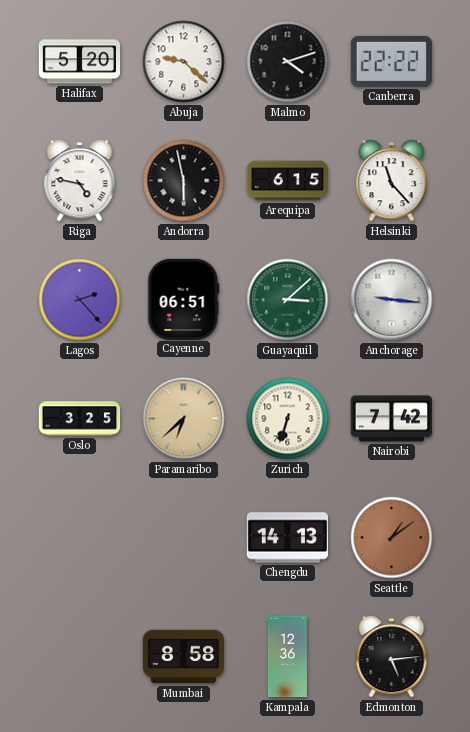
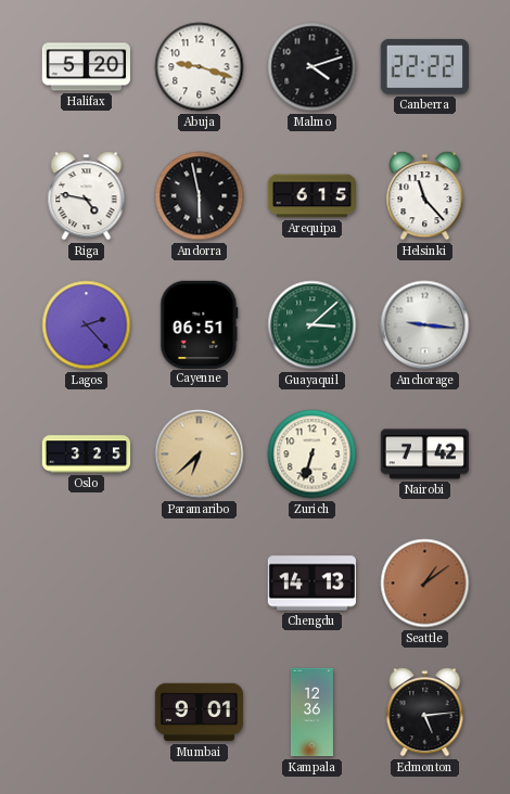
Abuja: 9:22 -> 9:18 (200, 67)
Mumbai: 8:58 -> 9:01 (199, 713)
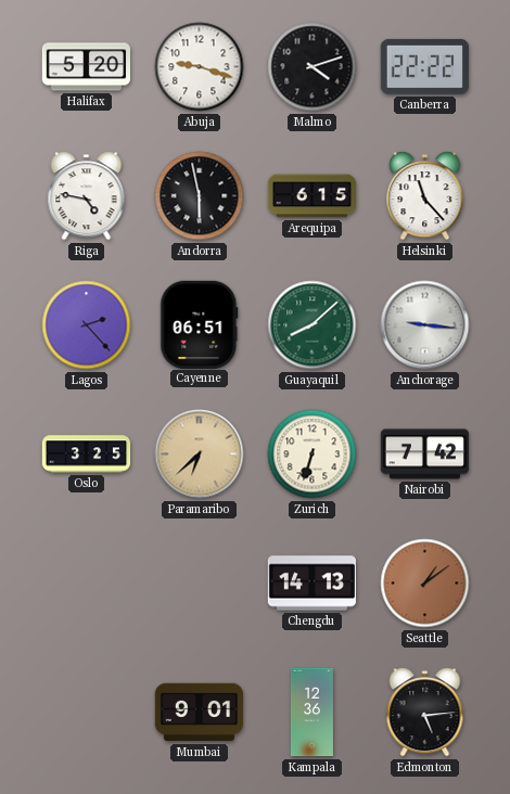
Guayaquil: 3:08 -> 8:08 (313, 325)
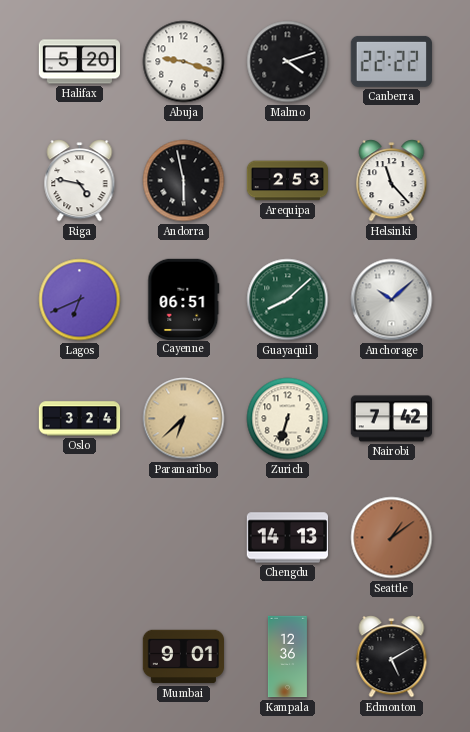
Arequipa: 6:15 -> 2:53 (288, 181)
Lagos: 2:23 -> 6:41 (80, 300)
Anchorage: 9:16 -> 10:08 (392, 300)
Oslo: 3:25 -> 3:24 (80, 419)
Edmonton: 5:14 -> 5:10 (392, 657)
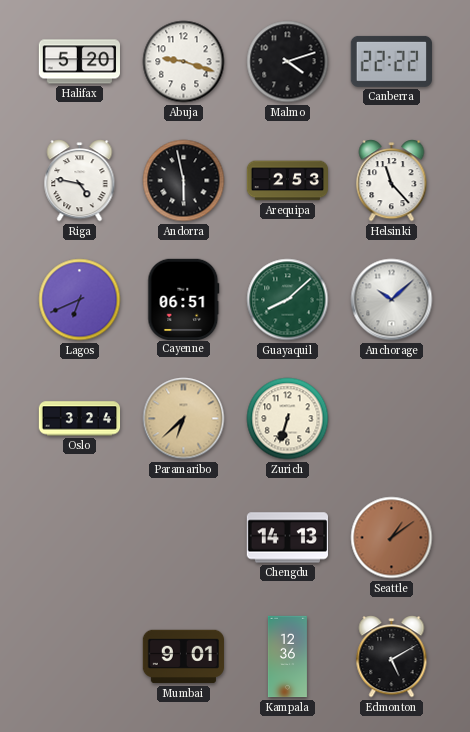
Nairobi: 7:42 -> none (391, 419)
